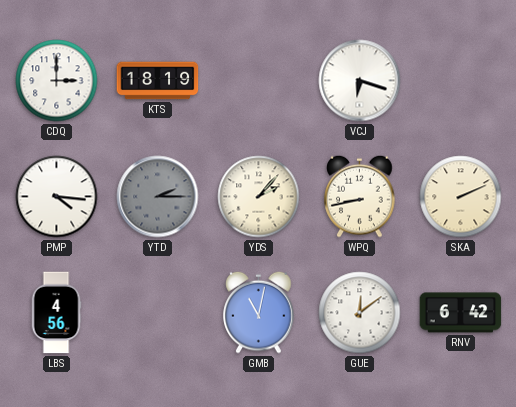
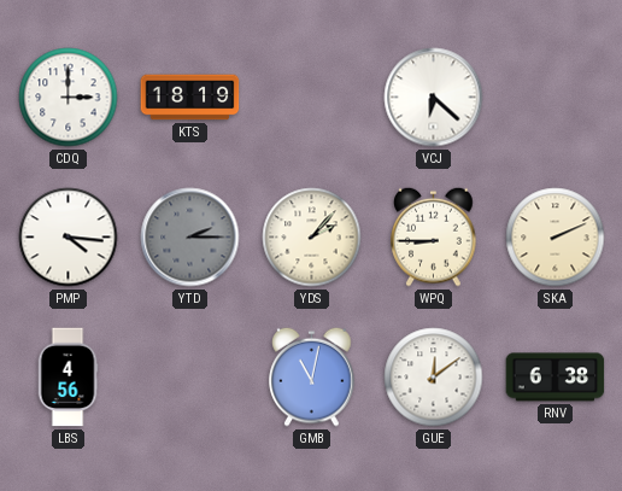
VCJ: 6:18 -> 6:22 (434, 98)
WPQ: 8:43 -> 8:45 (434, 236)
RNV: 6:42 -> 6:38 (556, 378)
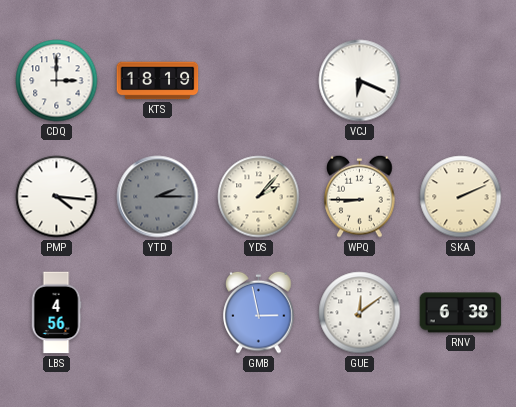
VCJ: 6:22 -> 6:19 (360, 81)
GMB: 11:02 -> 2:58 (259, 312)
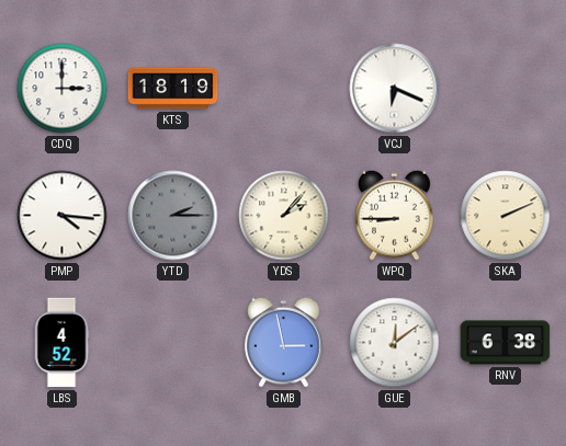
LBS: 4:56 -> 4:52 (61, 343)
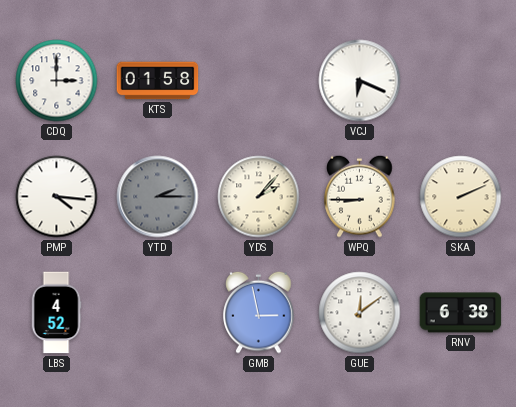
KTS: 18:19 -> 01:58 (158, 81)
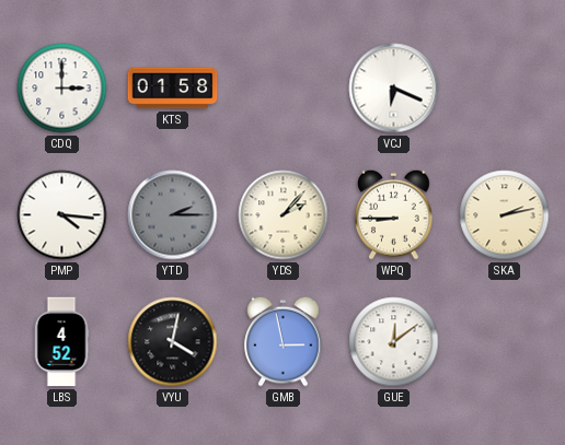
SKA: 2:11 -> 2:13 (505, 215)
VYU: none -> 4:02 (173, 342)
RNV: 6:38 -> none (461, 313)
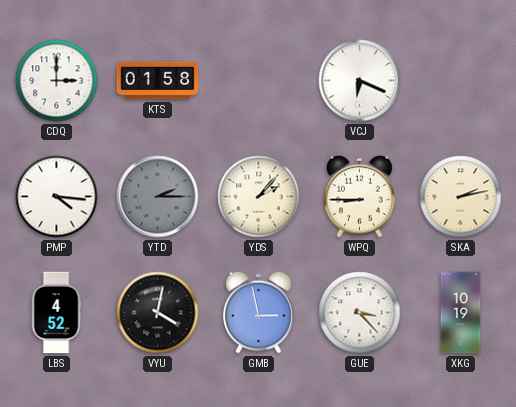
GUE: 12:09 -> 3:23 (360, 313)
XKG: none -> 10:19 (461, 313)
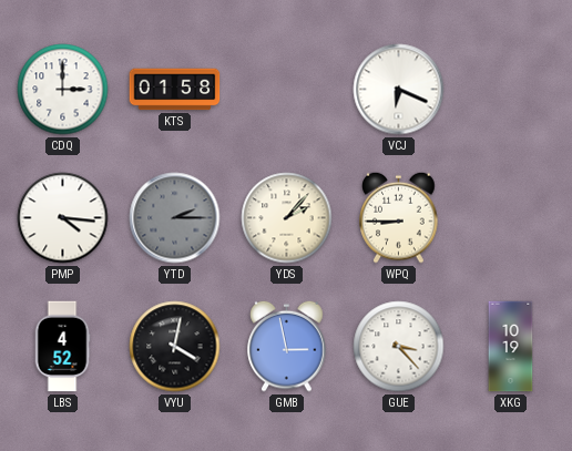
SKA: 2:13 -> none (461, 197)
